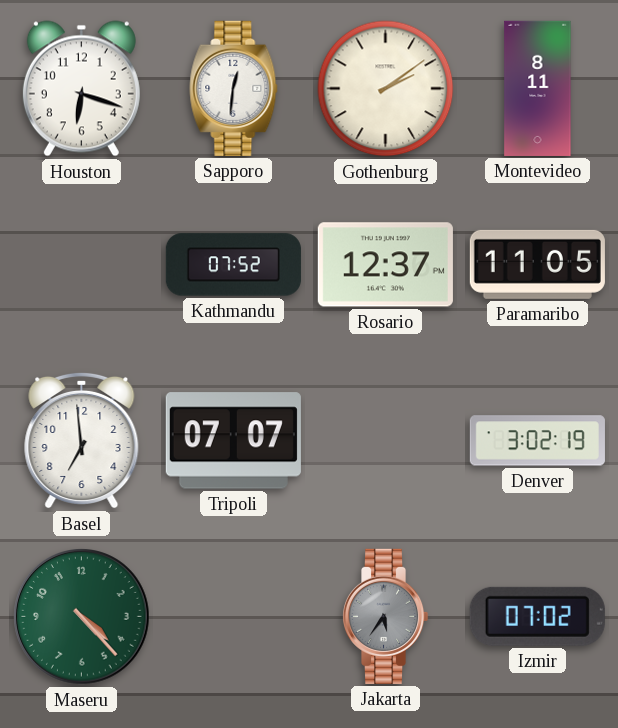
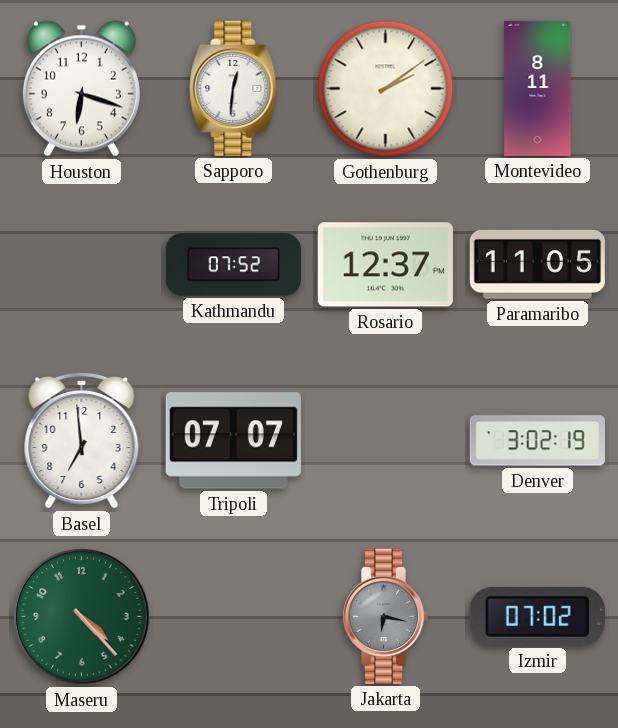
Jakarta: 5:36 -> 6:17 (385, 616)
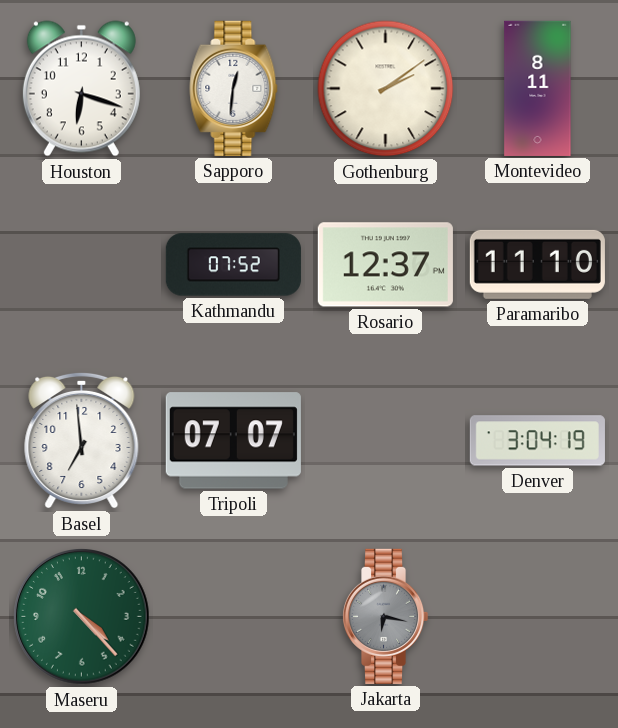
Paramaribo: 11:05 -> 11:10 (537, 264)
Denver: 3:02 -> 3:04 (537, 441)
Izmir: 07:02 -> none (537, 616)
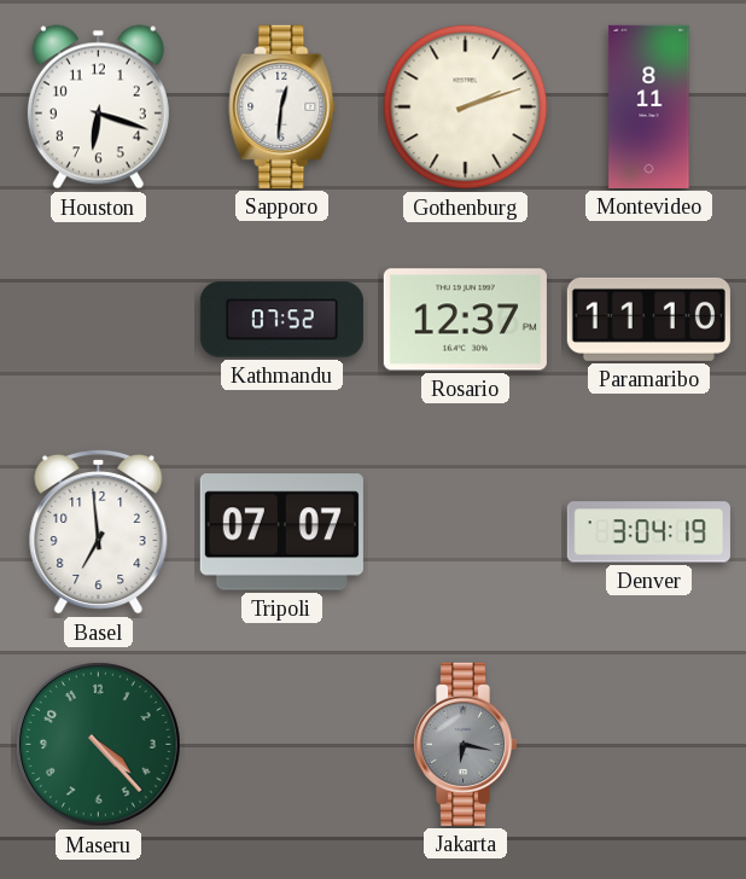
Gothenburg: 2:09 -> 2:12 (466, 107)
